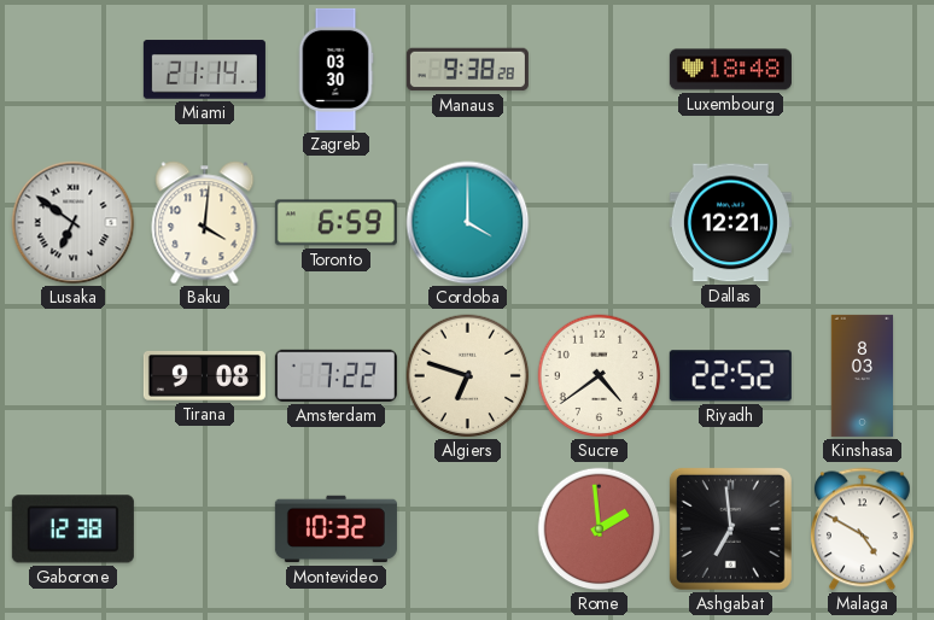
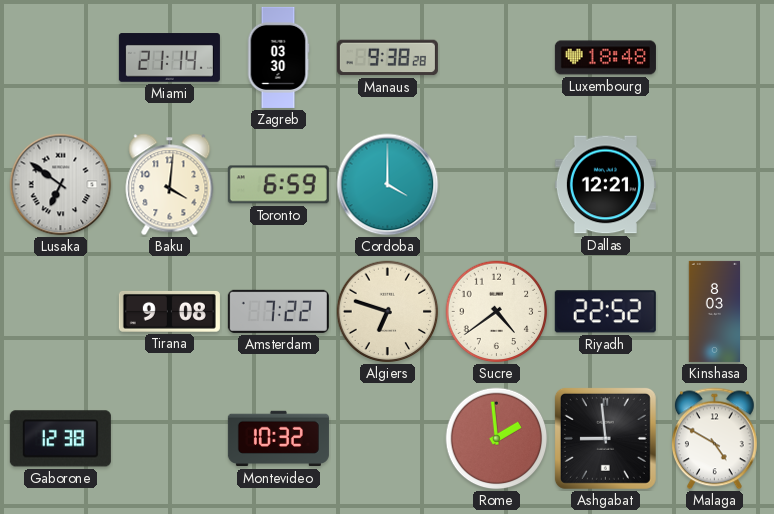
Ashgabat: 6:59 -> 8:59 (605, 438)
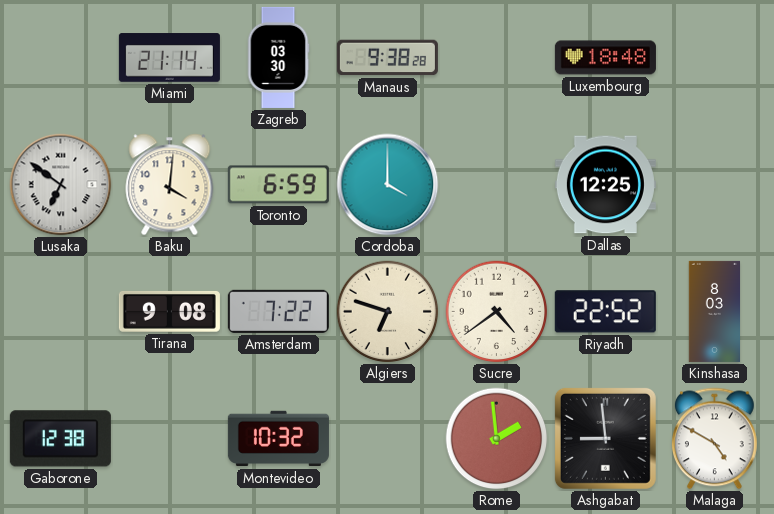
Dallas: 12:21 -> 12:25 (605, 185)
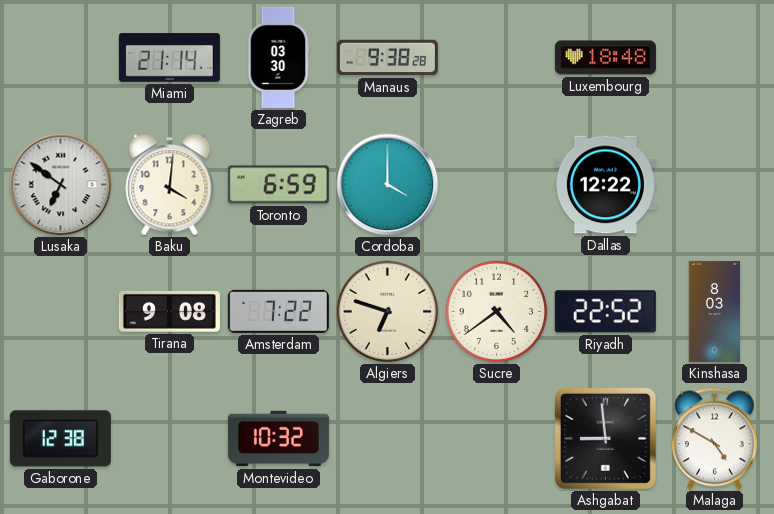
Dallas: 12:25 -> 12:22 (605, 185)
Rome: 1:59 -> none (497, 439)
